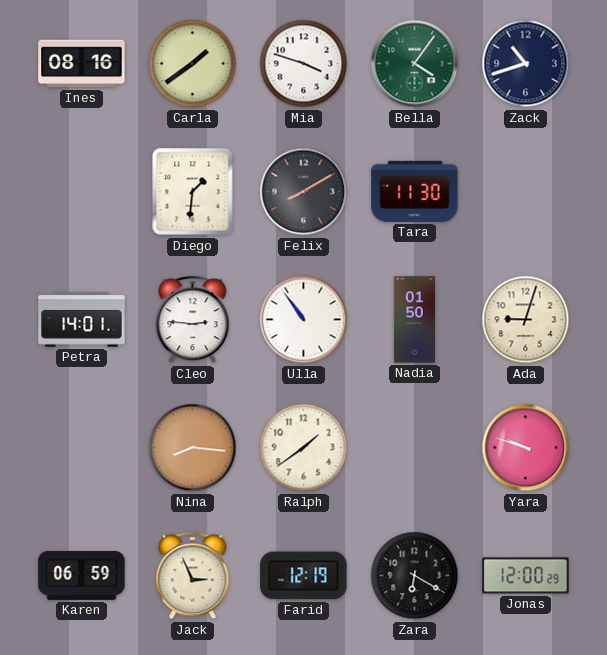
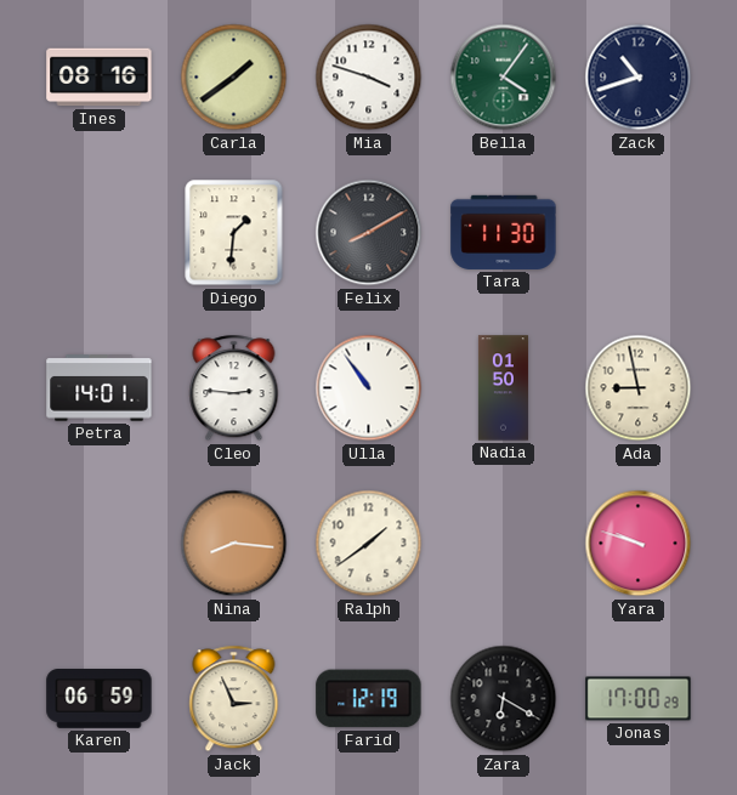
Ada: 9:03 -> 8:58 (639, 388)
Jonas: 12:00 -> 17:00 (639, 699)
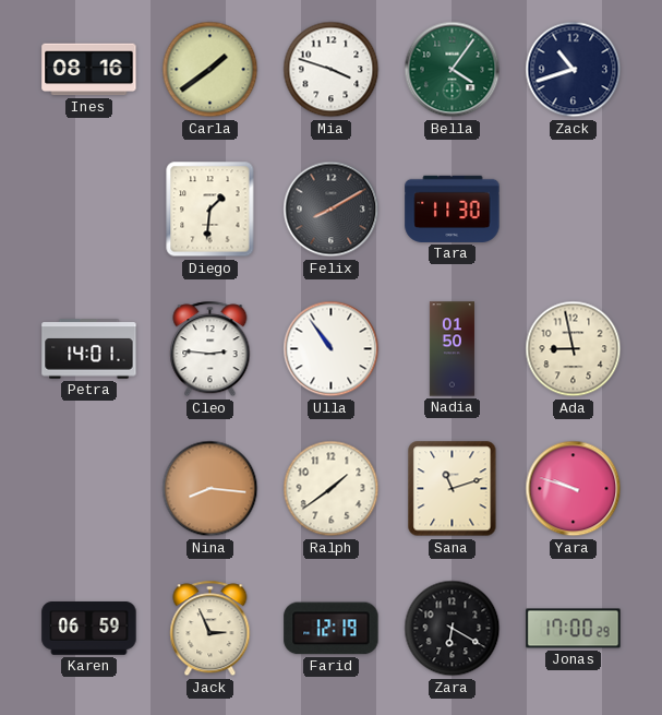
Sana: none -> 11:12 (453, 489)
